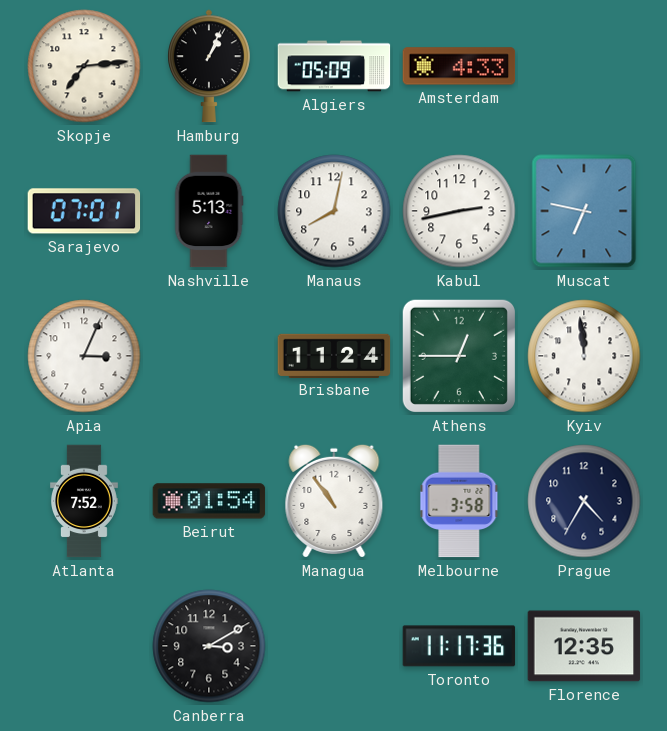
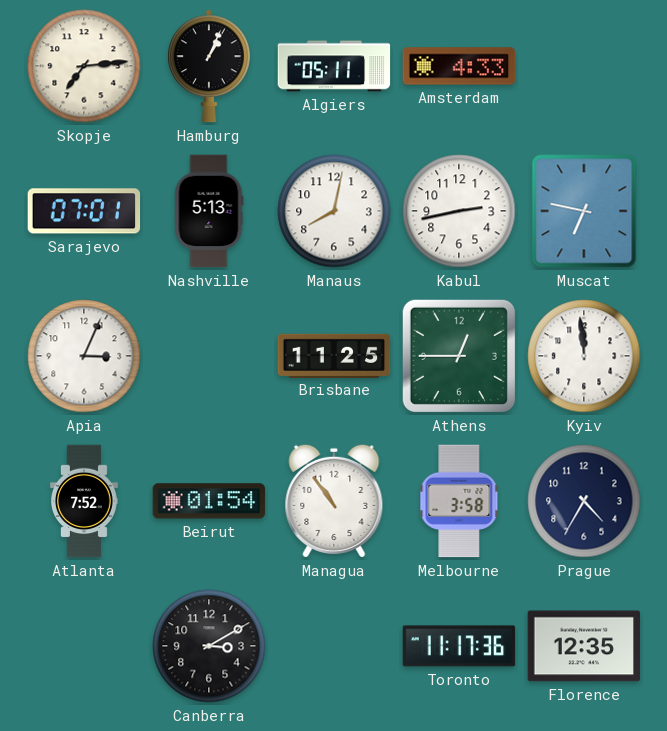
Algiers: 05:09 -> 05:11 (334, 66)
Brisbane: 11:24 -> 11:25 (334, 355)
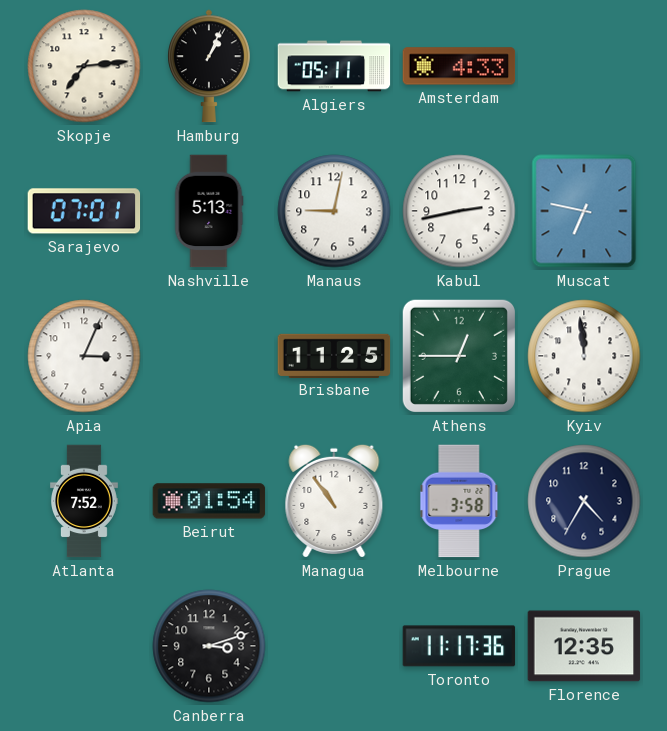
Manaus: 8:02 -> 9:02 (334, 211)
Canberra: 3:10 -> 3:12 (209, 646)
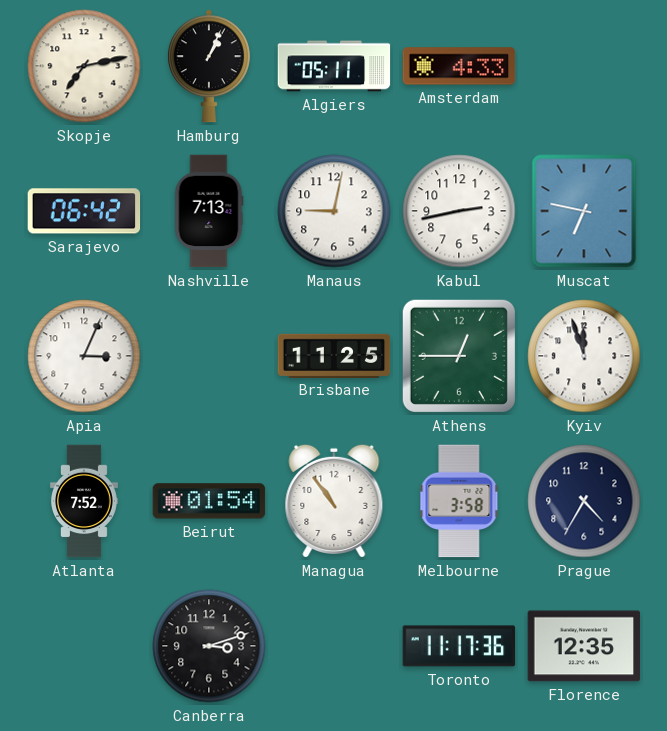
Skopje: 7:14 -> 7:13 (84, 66)
Sarajevo: 07:01 -> 06:42 (84, 211)
Nashville: 5:13 -> 7:13 (209, 211)
Kyiv: 11:59 -> 11:57 (584, 356)
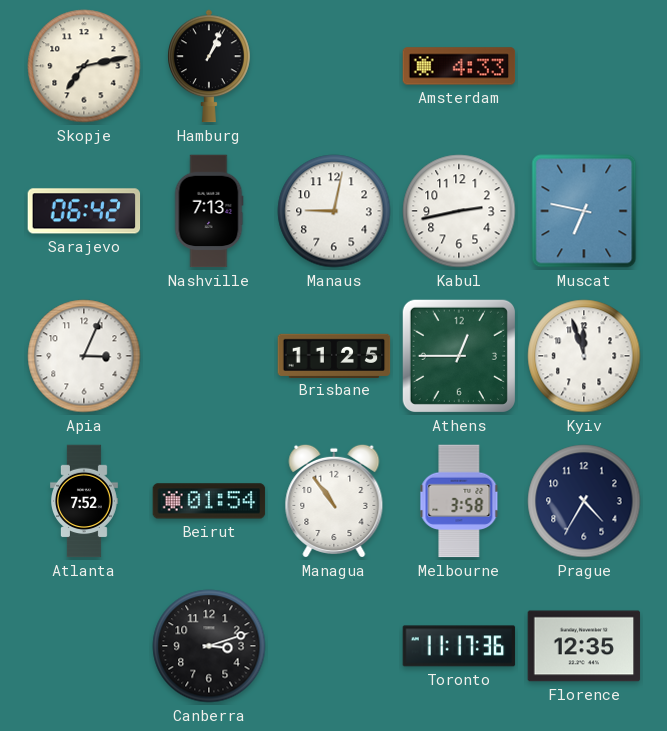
Algiers: 05:11 -> none (334, 66)
